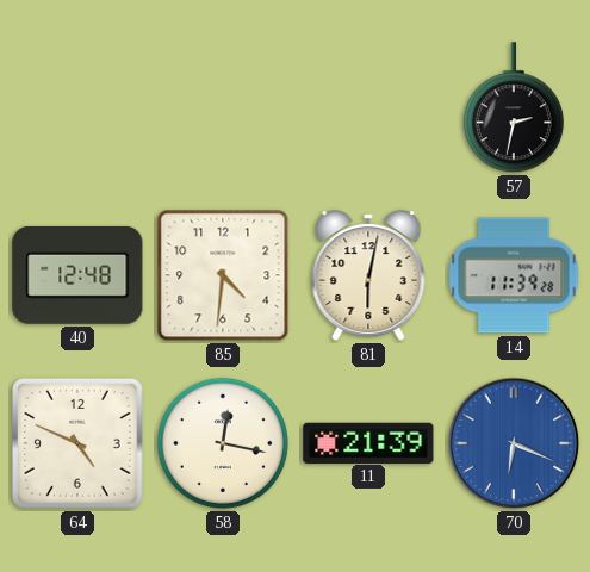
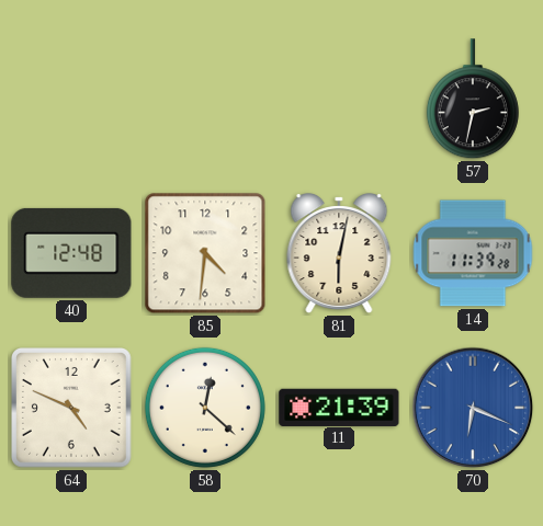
58: 12:17 -> 12:22 (205, 408)
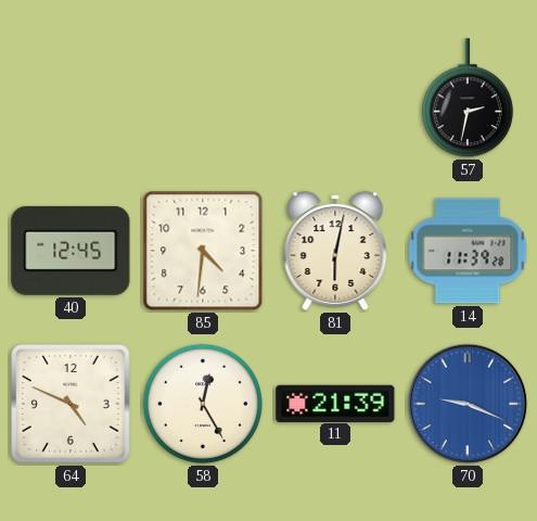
40: 12:48 -> 12:45 (71, 251)
58: 12:22 -> 12:25 (203, 404)
70: 6:19 -> 9:19 (468, 404)
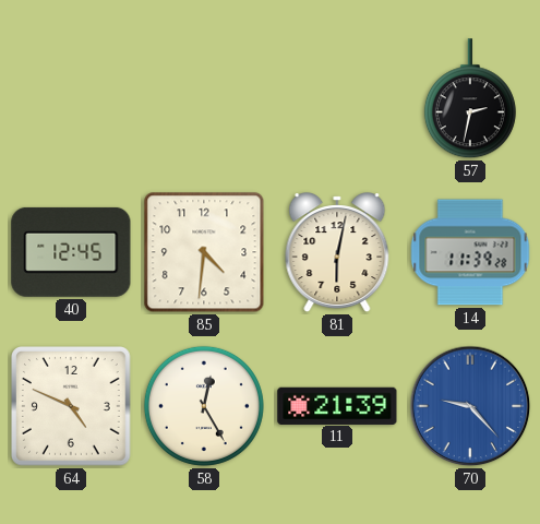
70: 9:19 -> 9:23 (470, 406)
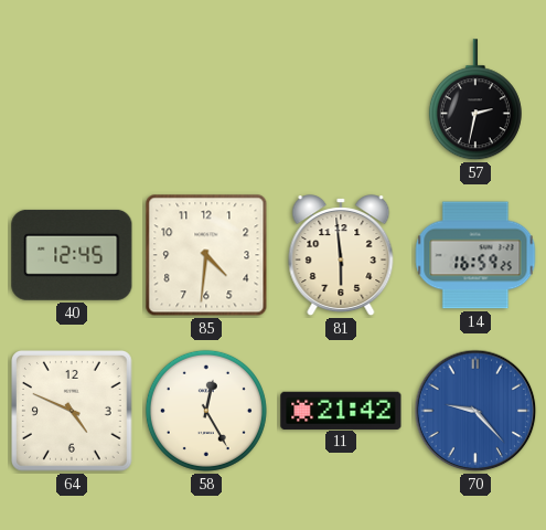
81: 6:02 -> 5:59 (341, 256)
14: 11:39 -> 16:59 (475, 255)
11: 21:39 -> 21:42 (341, 410)
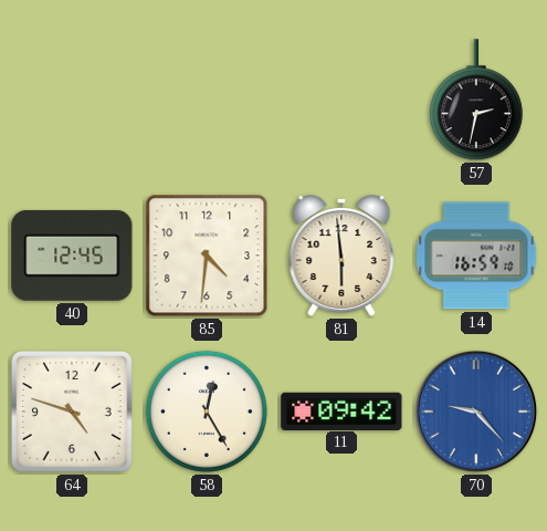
14: 16:59:25 -> 16:59:10 (476, 256)
64: 4:49 -> 4:48 (73, 413)
11: 21:42 -> 09:42 (341, 410)
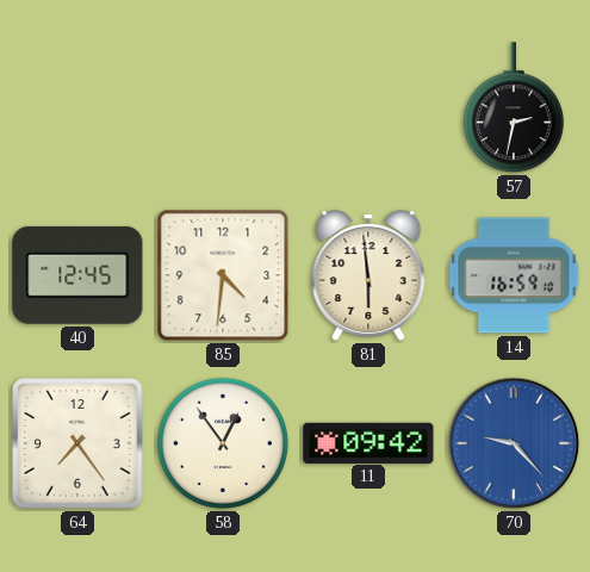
64: 4:48 -> 7:24 (79, 444)
58: 12:25 -> 12:54 (223, 443)
